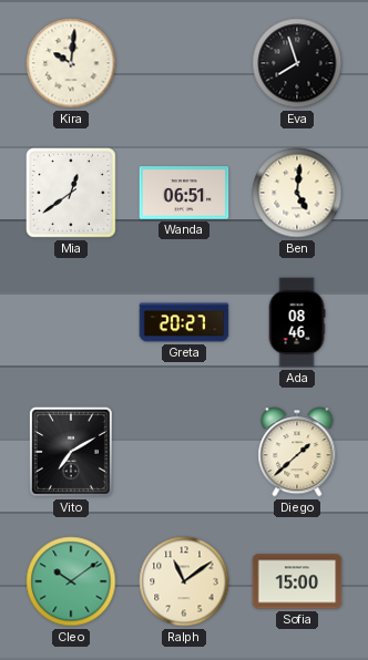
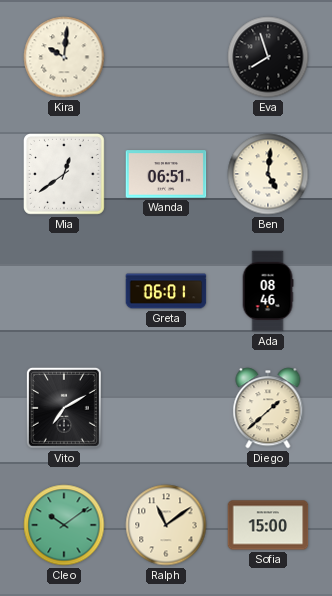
Greta: 20:27 -> 06:01 (166, 291)
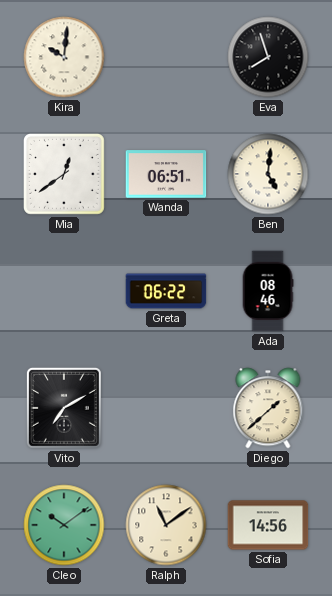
Greta: 06:01 -> 06:22 (166, 291)
Sofia: 15:00 -> 14:56 (268, 525)
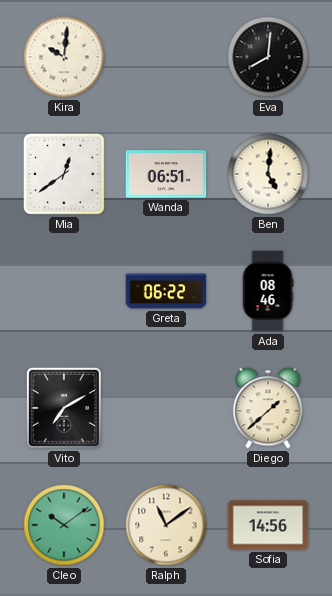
Eva: 7:57 -> 8:01 (268, 57)
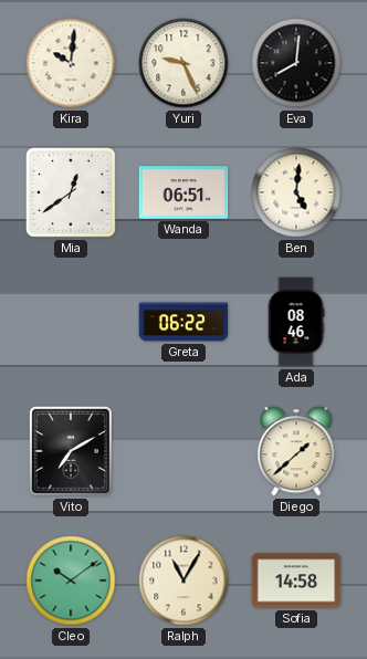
Yuri: none -> 9:26 (183, 63)
Ralph: 11:09 -> 11:05 (183, 580)
Sofia: 14:56 -> 14:58 (296, 580)
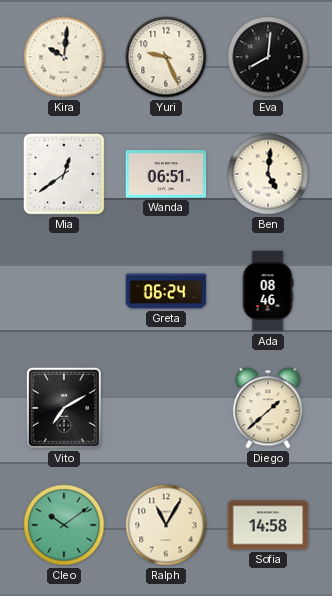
Greta: 06:22 -> 06:24 (166, 291)
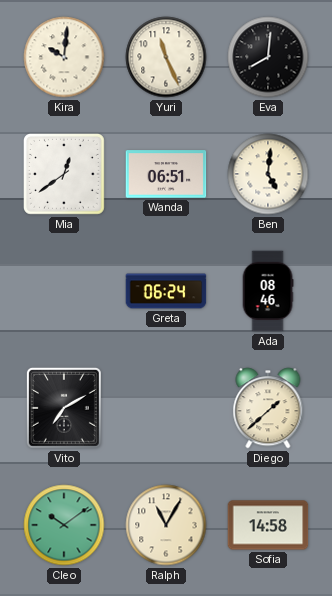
Yuri: 9:26 -> 11:26 (166, 57)
